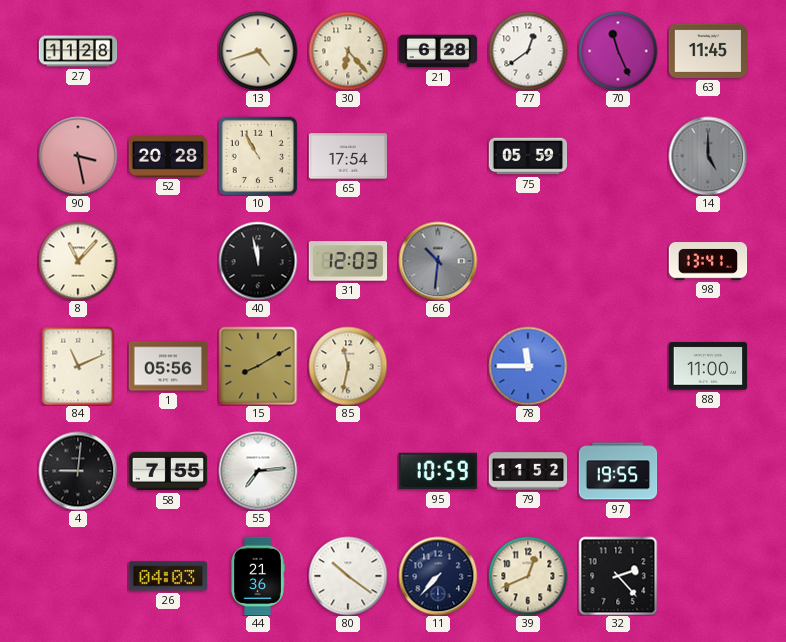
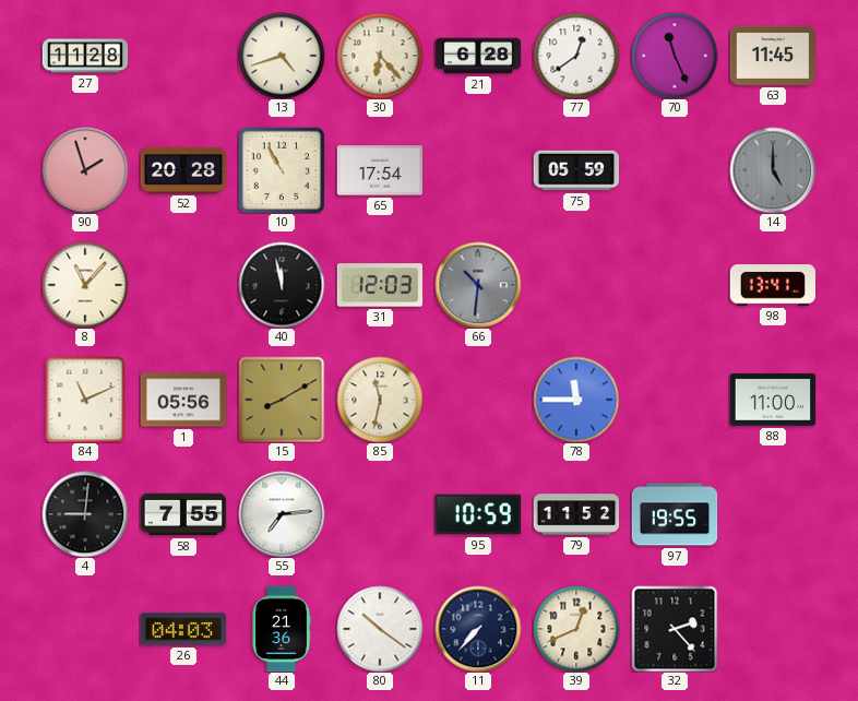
90: 3:28 -> 1:57 (85, 170)
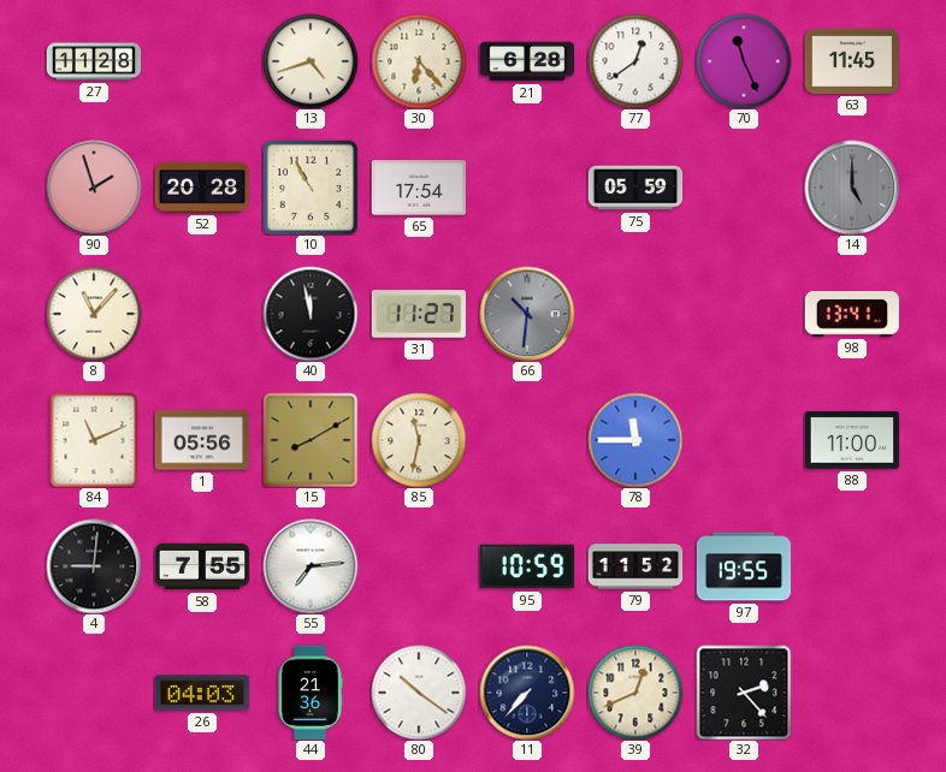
31: 12:03 -> 11:27 (419, 314)
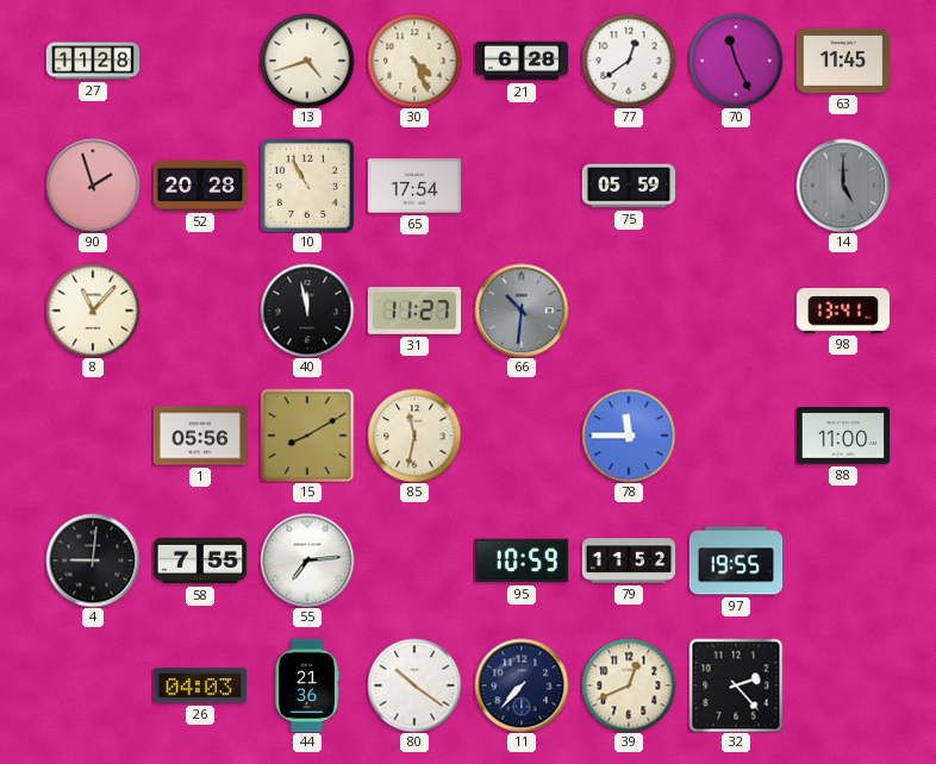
30: 6:23 -> 4:26 (414, 61)
84: 11:11 -> none (94, 440)
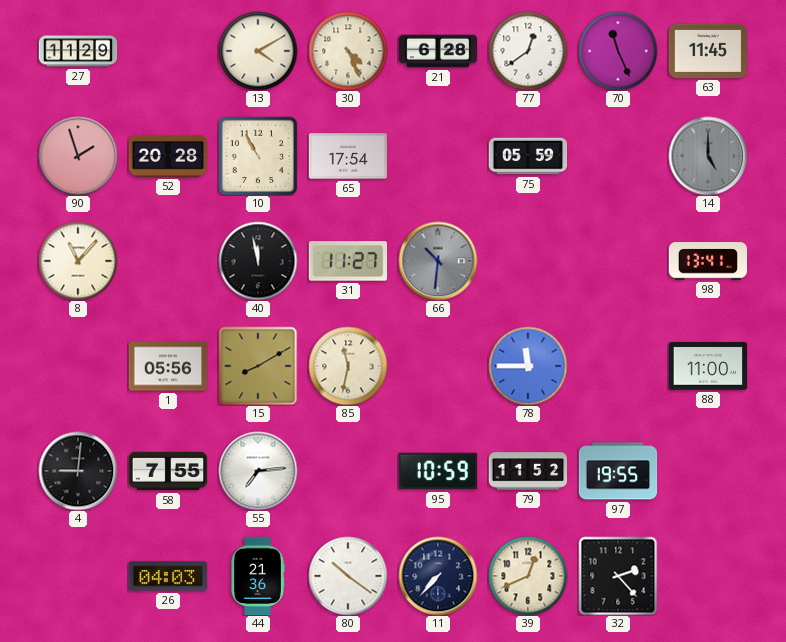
27: 11:28 -> 11:29 (78, 51)
13: 4:42 -> 4:10 (258, 51)
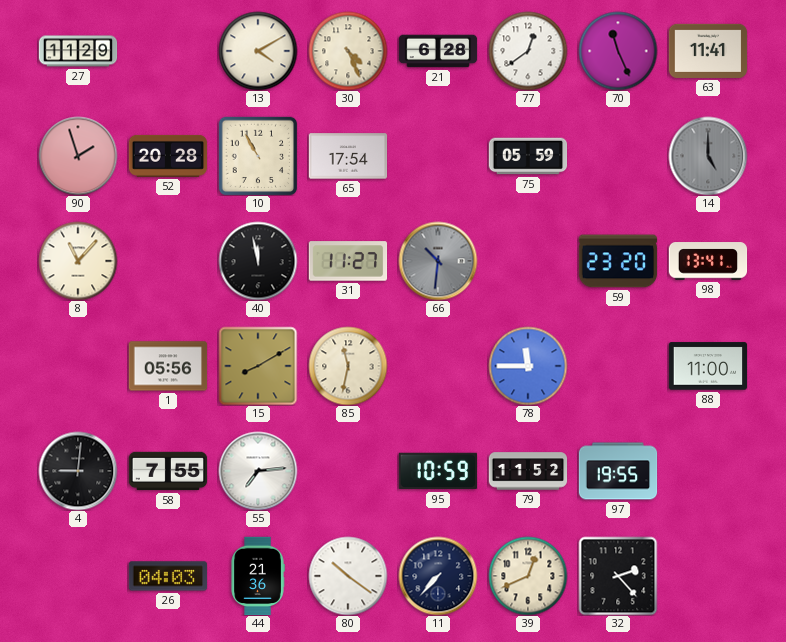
63: 11:45 -> 11:41 (708, 51)
59: none -> 23:20 (618, 261)
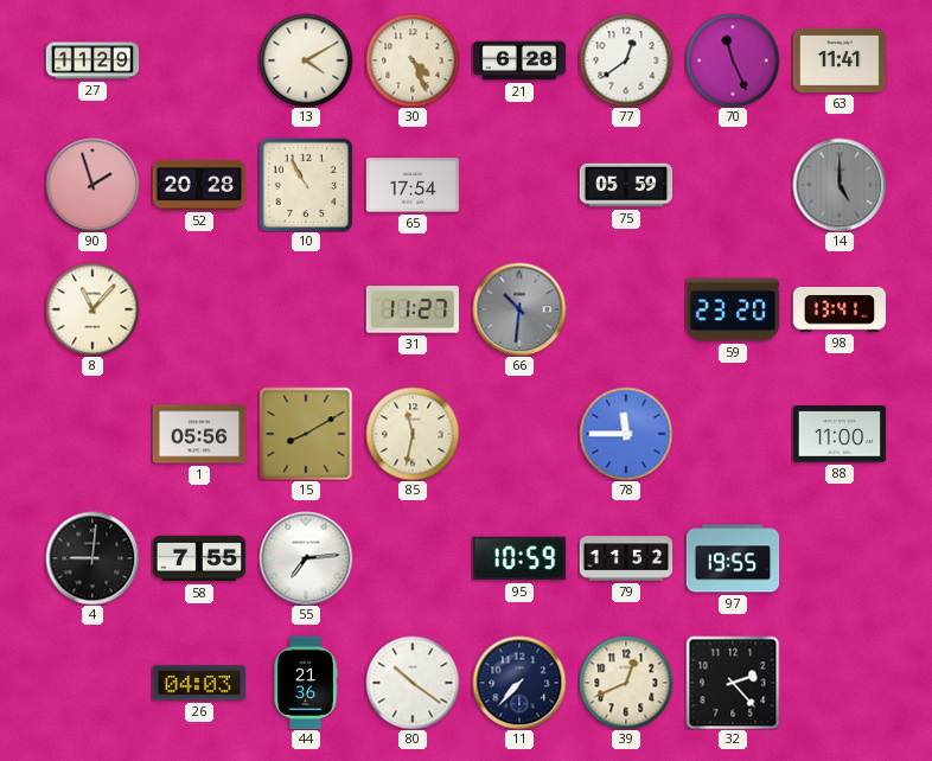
40: 11:58 -> none (258, 261)
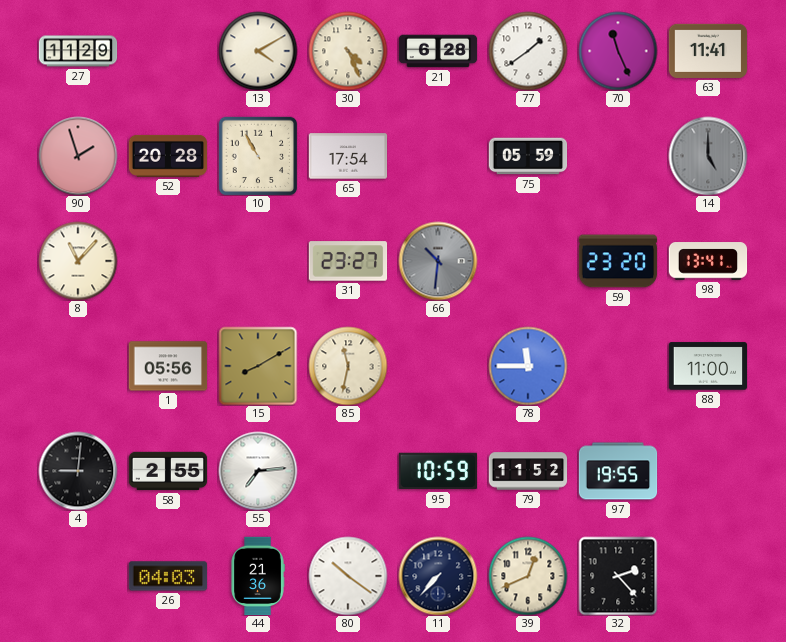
77: 12:39 -> 1:39 (528, 51)
31: 11:27 -> 23:27 (348, 261)
58: 7:55 -> 2:55 (168, 471)
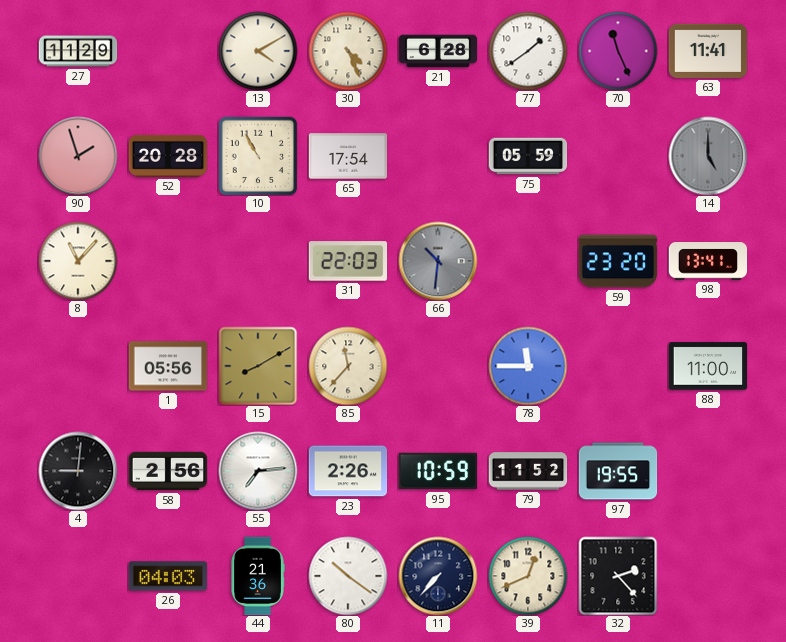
31: 23:27 -> 22:03 (348, 261)
85: 11:32 -> 11:37 (348, 366)
58: 2:55 -> 2:56 (168, 471)
23: none -> 2:26 (348, 471)
